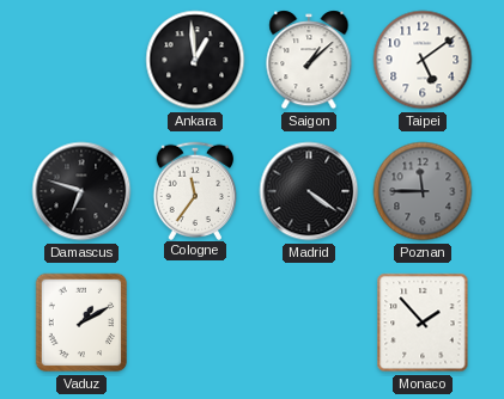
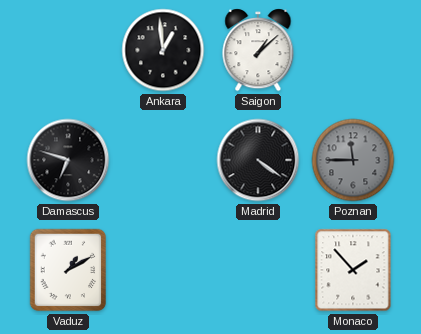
Taipei: 5:09 -> none (423, 60)
Cologne: 11:36 -> none (195, 190)
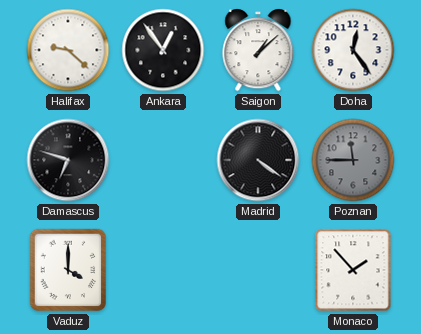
Halifax: none -> 9:22 (68, 50)
Ankara: 12:59 -> 12:54 (163, 50)
Doha: none -> 12:24 (353, 50)
Vaduz: 1:10 -> 4:00 (68, 270)
